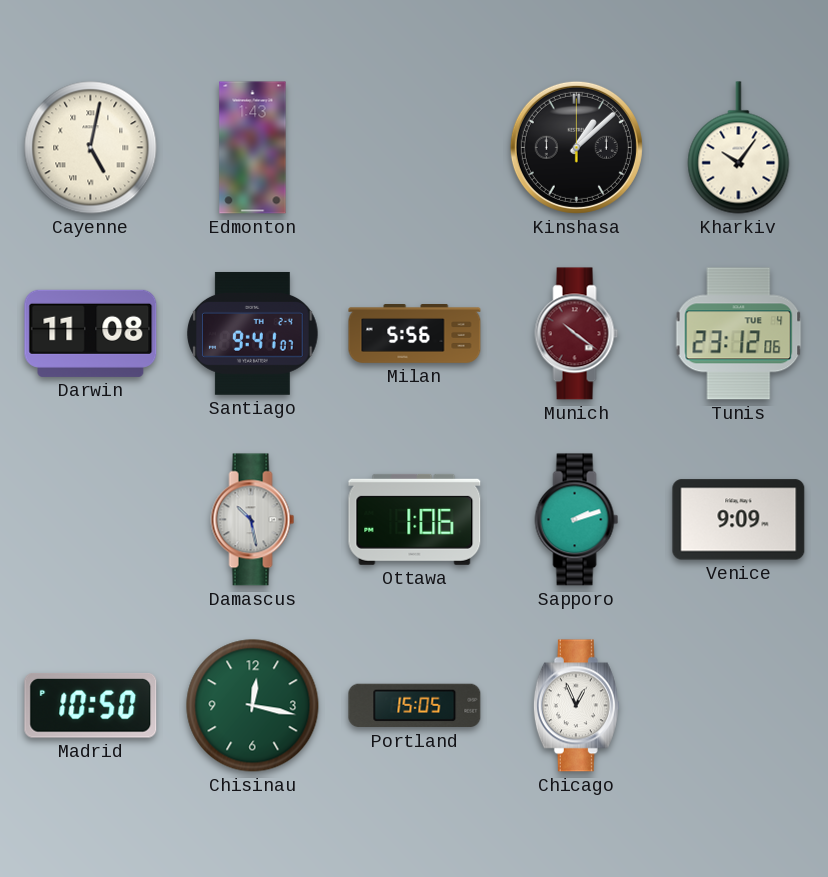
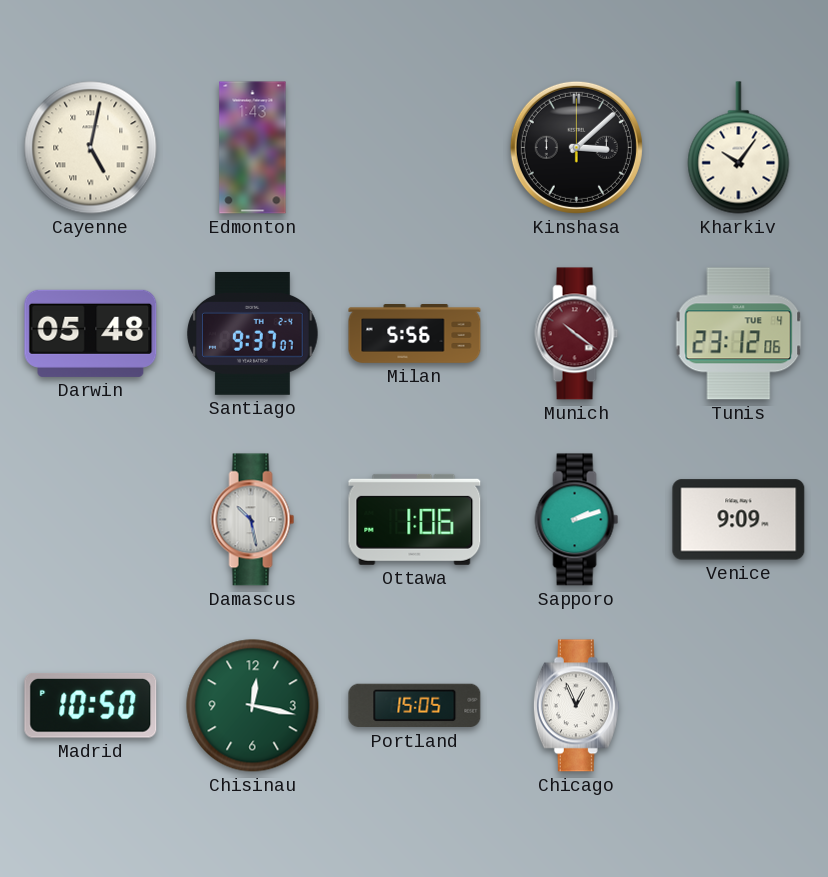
Kinshasa: 1:08 -> 3:08 (576, 147)
Darwin: 11:08 -> 05:48 (91, 333)
Santiago: 9:41 -> 9:37 (253, 333)
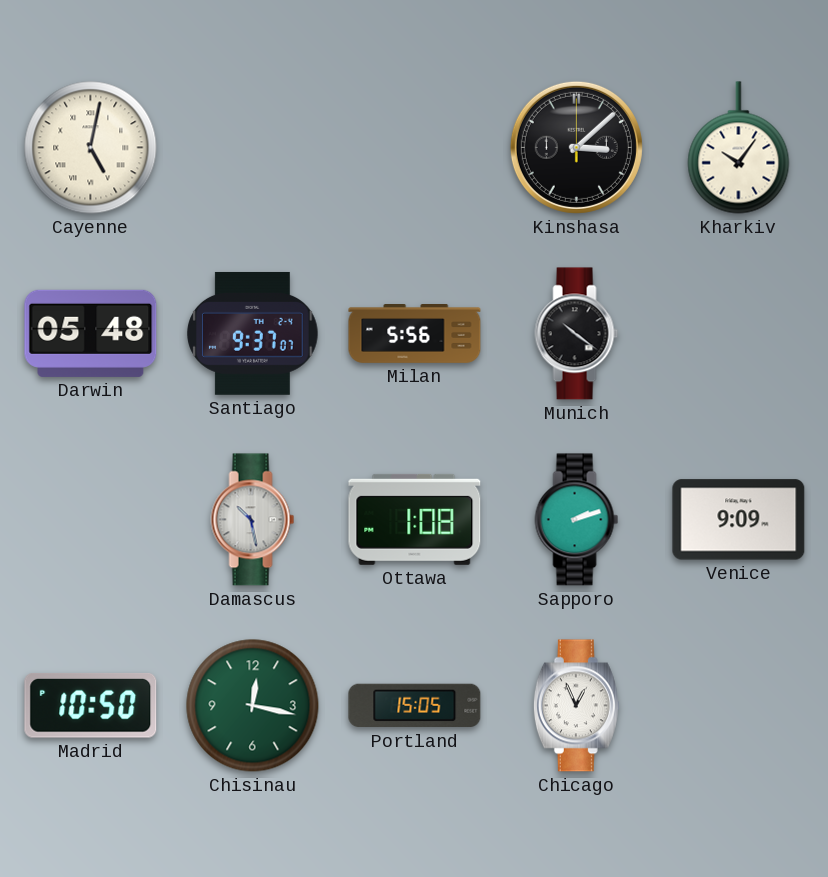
Edmonton: 1:43 -> none (253, 148)
Munich dial: burgundy -> black (577, 334)
Tunis: 23:12 -> none (739, 334)
Ottawa: 1:06 -> 1:08 (415, 519)
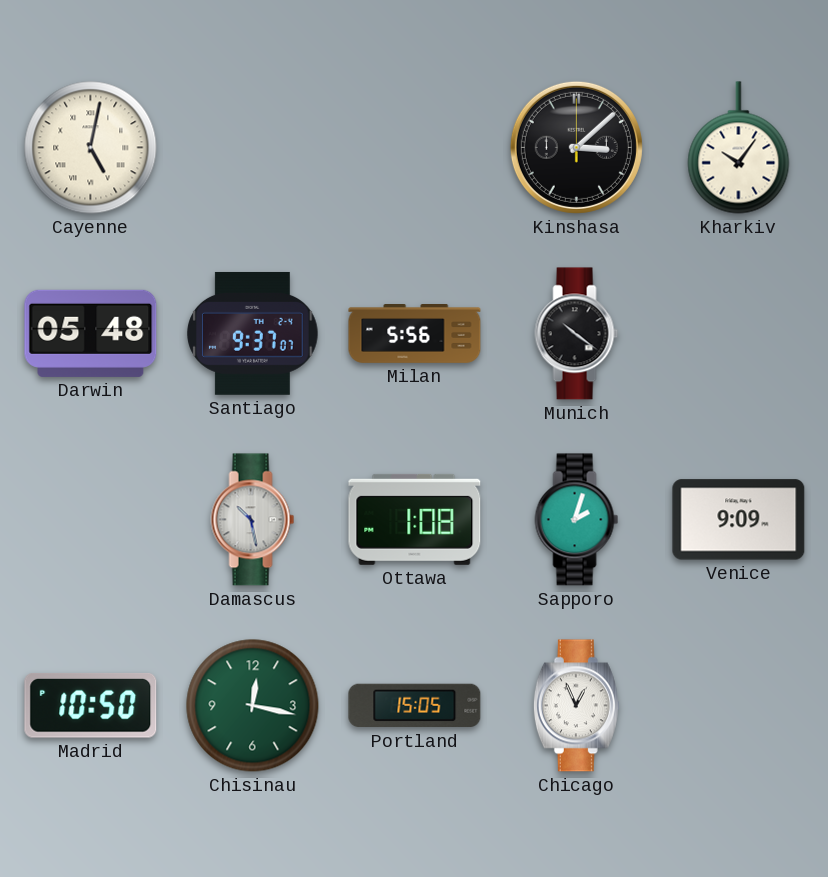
Sapporo: 2:12 -> 2:03 (577, 520)
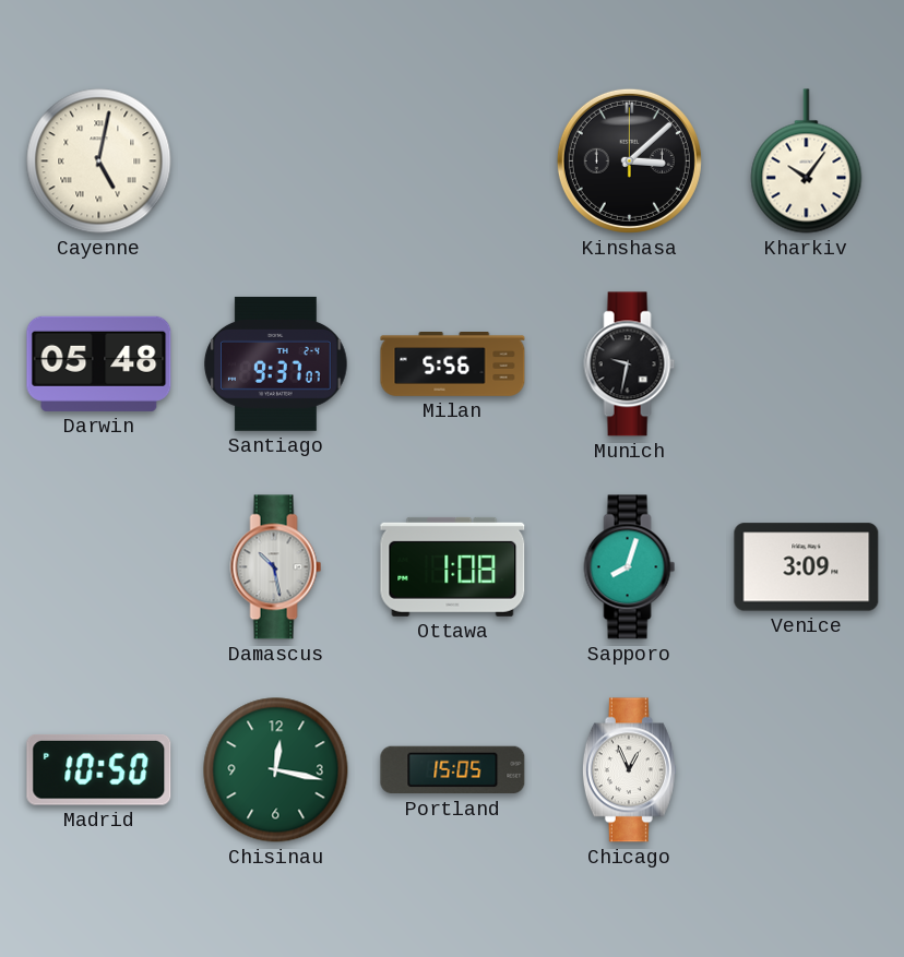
Munich: 10:21 -> 9:32 (630, 364)
Sapporo: 2:03 -> 8:03 (630, 567)
Venice: 9:09 -> 3:09 (807, 567)
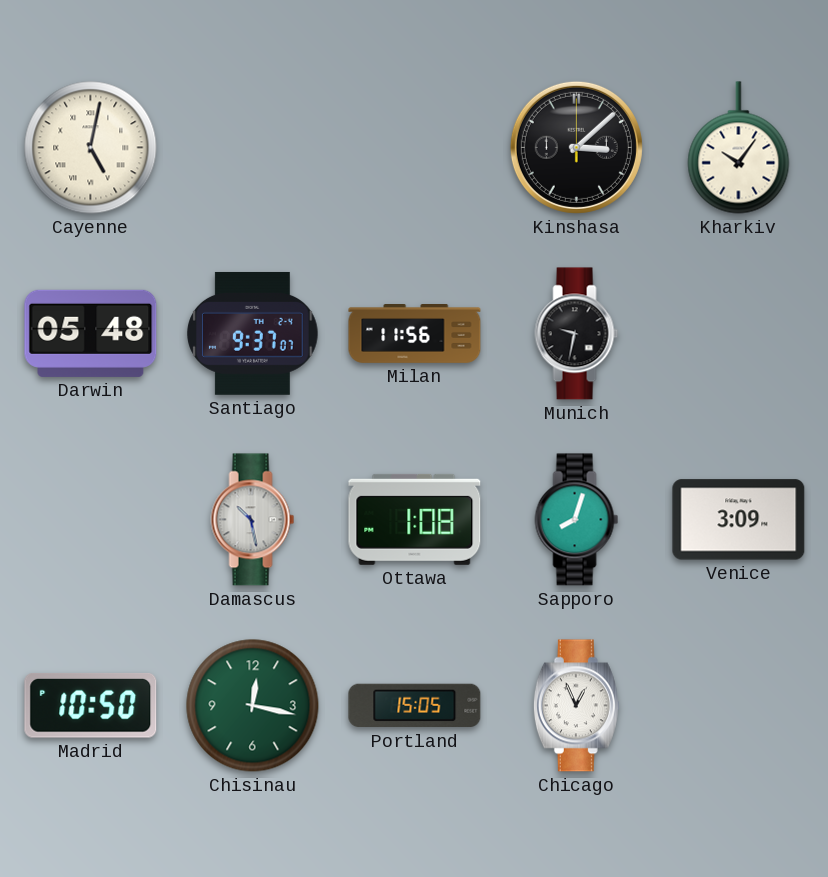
Milan: 5:56 -> 11:56 (415, 334)
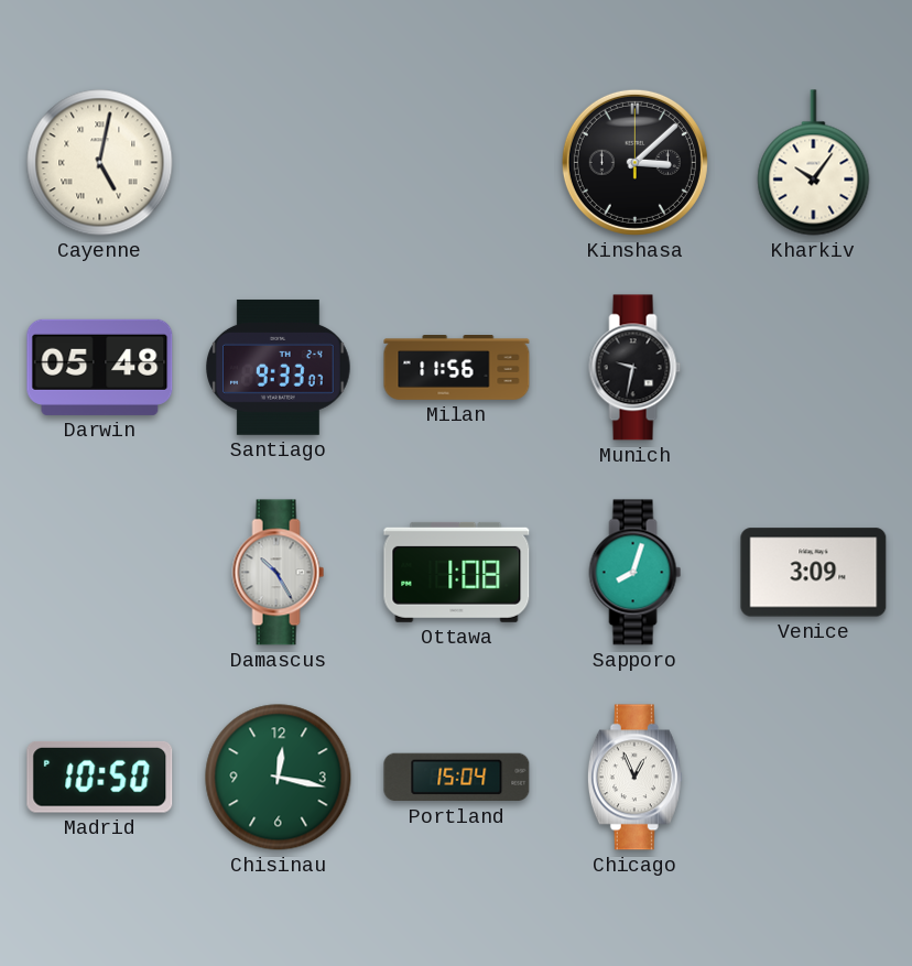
Santiago: 9:37 -> 9:33 (279, 367)
Damascus: 10:28 -> 10:25 (279, 573)
Portland: 15:05 -> 15:04 (457, 778)
